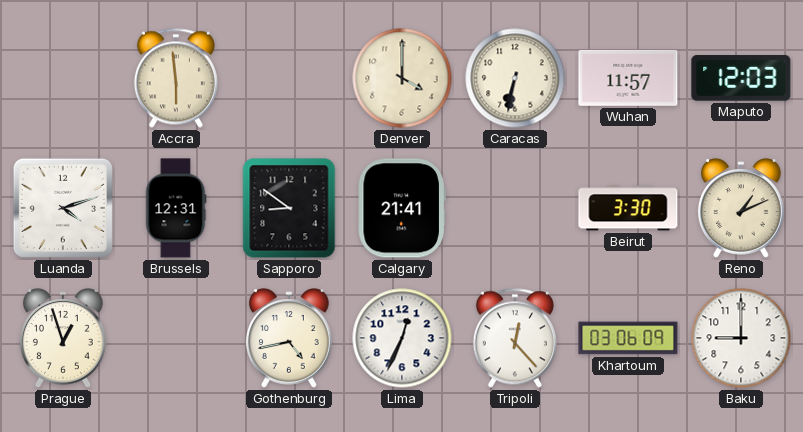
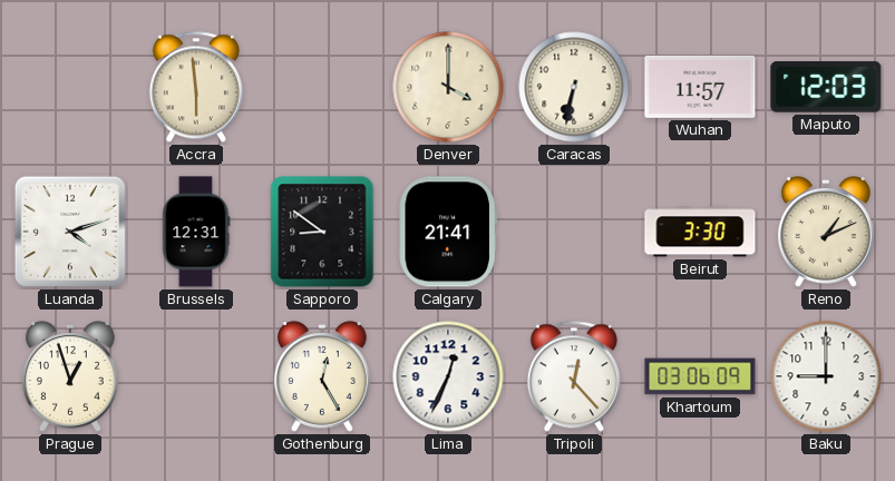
Gothenburg: 4:43 -> 12:25 (322, 376)
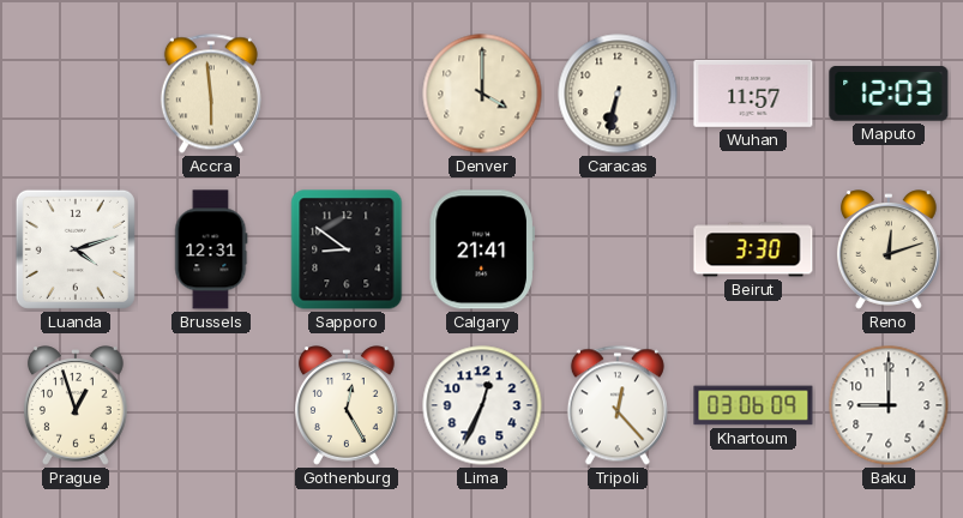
Reno: 1:11 -> 12:12 (889, 249)
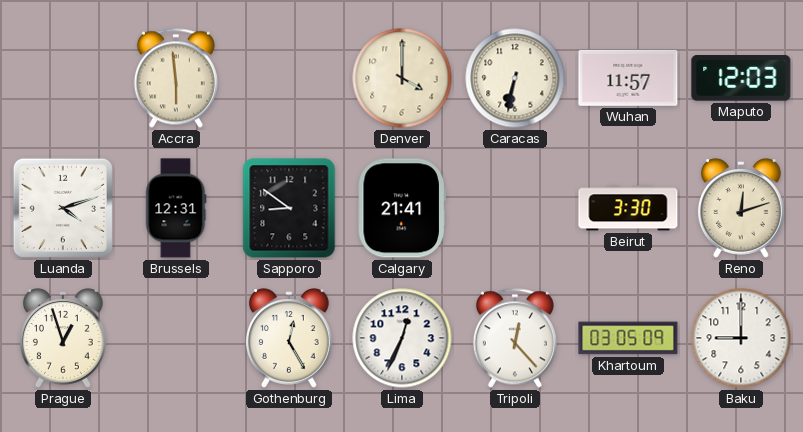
Khartoum: 03:06 -> 03:05 (628, 338)
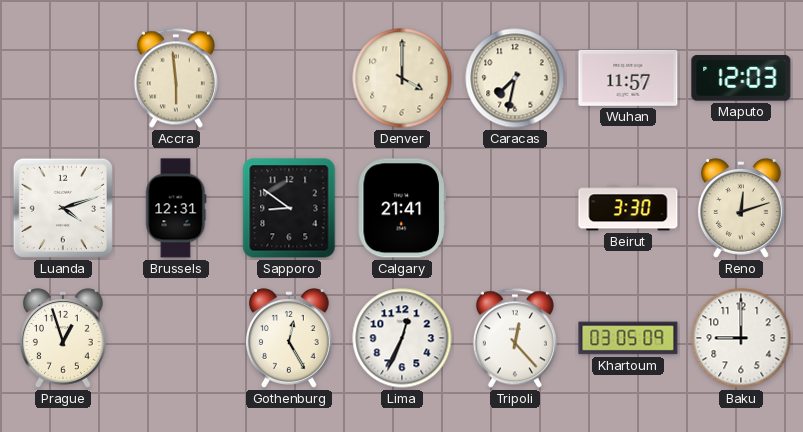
Caracas: 6:32 -> 7:32 (515, 78)
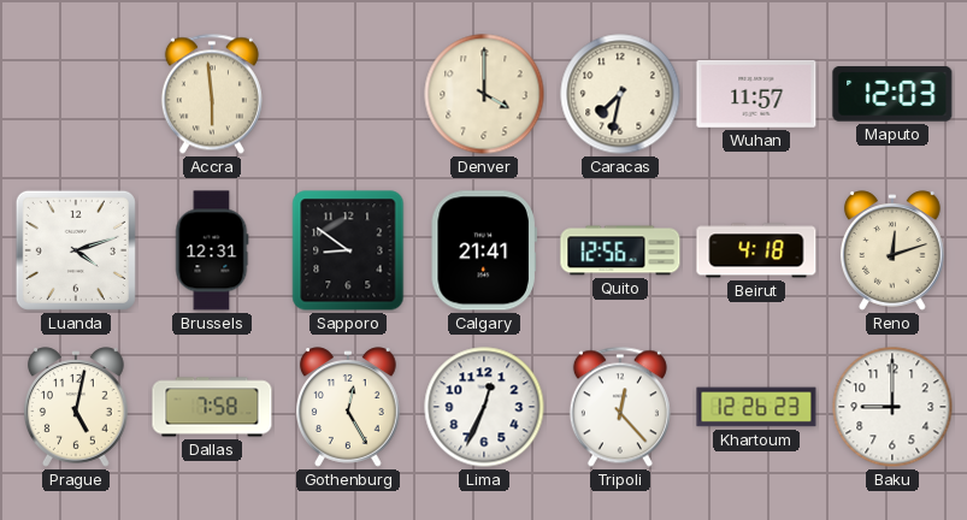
Quito: none -> 12:56 (620, 250)
Beirut: 3:30 -> 4:18 (756, 250)
Prague: 12:57 -> 5:02 (76, 407)
Dallas: none -> 7:58 (212, 407)
Khartoum: 03:05 -> 12:26 (756, 407)
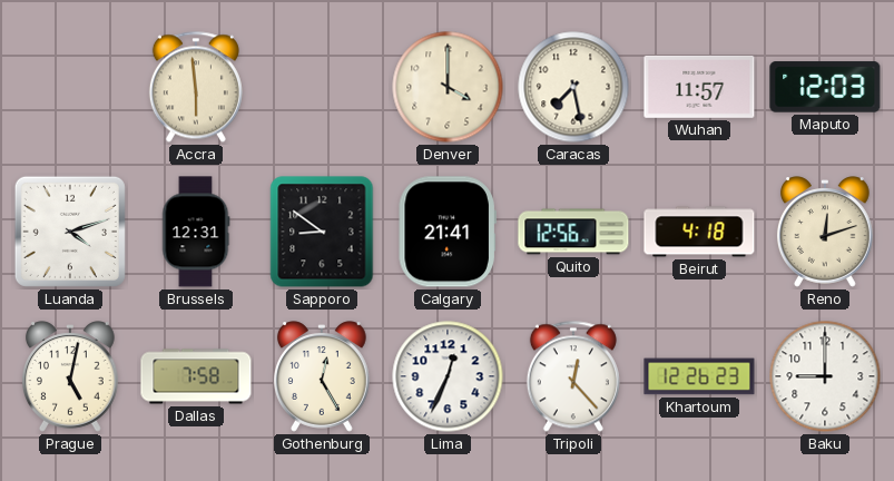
Caracas: 7:32 -> 7:28 (573, 87)
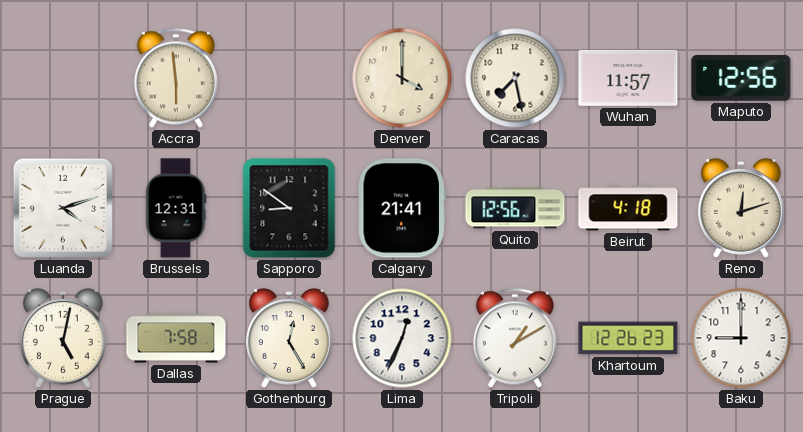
Maputo: 12:03 -> 12:56 (741, 78)
Tripoli: 12:23 -> 1:10 (515, 338)
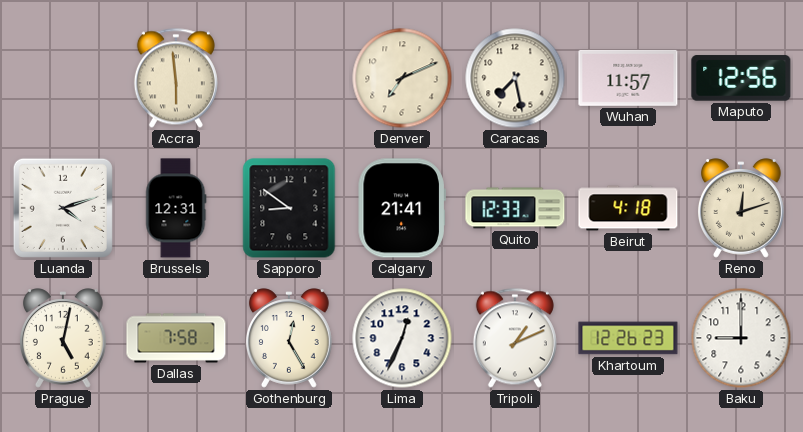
Denver: 4:00 -> 7:11 (402, 78)
Quito: 12:56 -> 12:33 (515, 208)
Tripoli: 1:10 -> 1:11 (515, 338)
